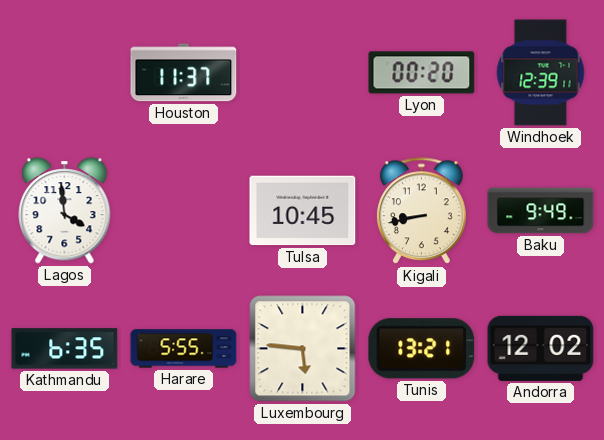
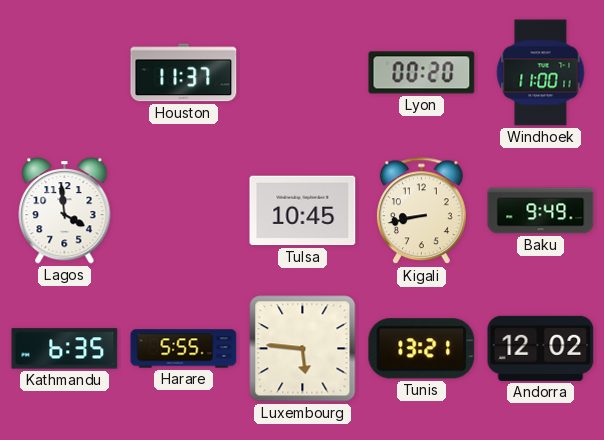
Windhoek: 12:39 -> 11:00 (541, 73)
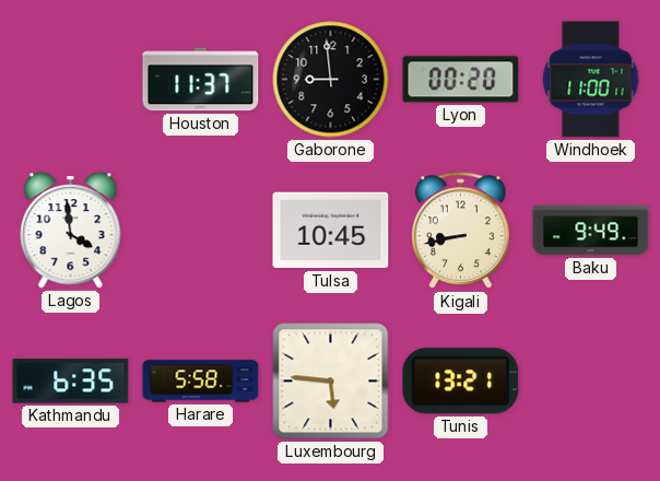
Gaborone: none -> 8:59 (331, 80)
Harare: 5:55 -> 5:58 (201, 382)
Andorra: 12:02 -> none (541, 348)
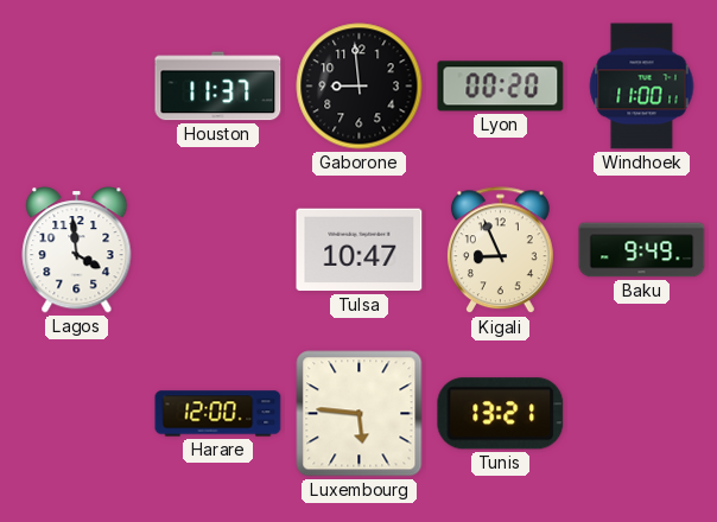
Tulsa: 10:45 -> 10:47 (360, 250)
Kigali: 8:43 -> 8:56 (500, 250)
Kathmandu: 6:35 -> none (71, 382)
Harare: 5:58 -> 12:00 (218, 414)
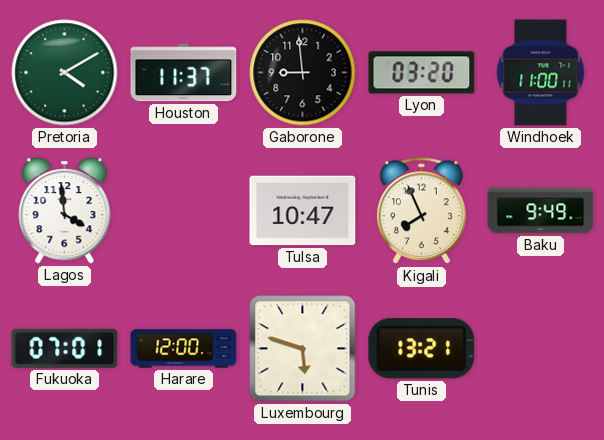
Pretoria: none -> 4:10 (65, 73)
Lyon: 00:20 -> 03:20 (422, 73)
Kigali: 8:56 -> 7:56 (421, 211)
Fukuoka: none -> 07:01 (65, 348)
Luxembourg: 5:46 -> 5:48 (303, 349)
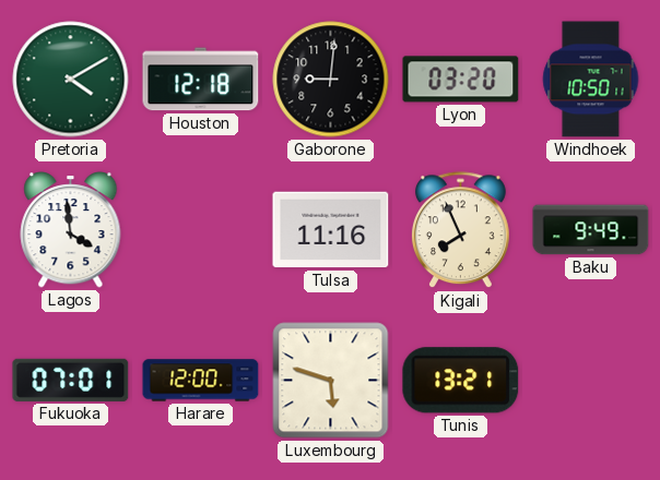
Houston: 11:37 -> 12:18 (201, 80)
Gaborone: 8:59 -> 9:01 (331, 80)
Windhoek: 11:00 -> 10:50 (591, 80)
Tulsa: 10:47 -> 11:16 (331, 230)
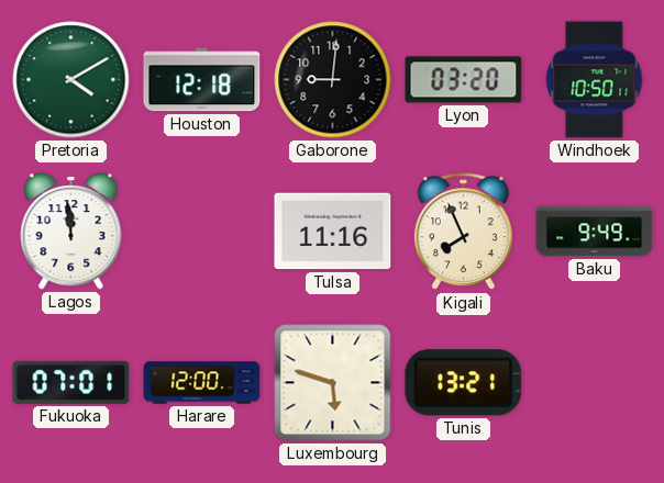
Lagos: 3:59 -> 11:59 (71, 232)
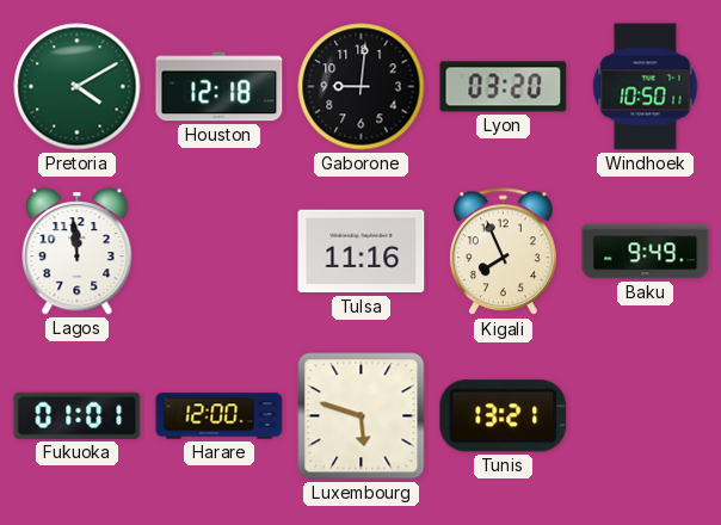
Fukuoka: 07:01 -> 01:01 (78, 415)
